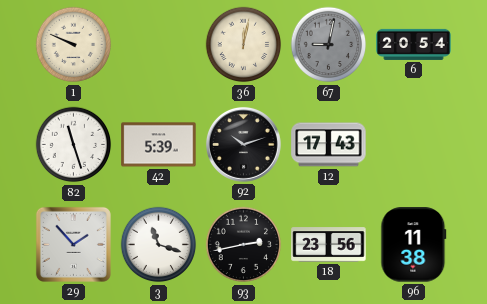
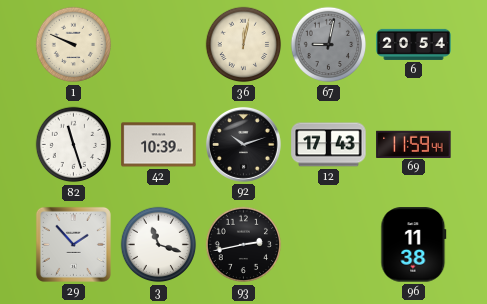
42: 5:39 -> 10:39 (159, 145)
69: none -> 11:59 (414, 144)
18: 23:56 -> none (329, 245)
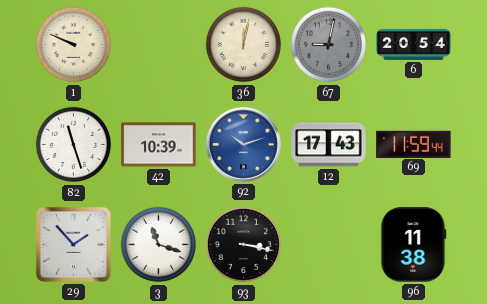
92 dial: black -> blue (243, 144)
93: 2:43 -> 3:17 (244, 245)
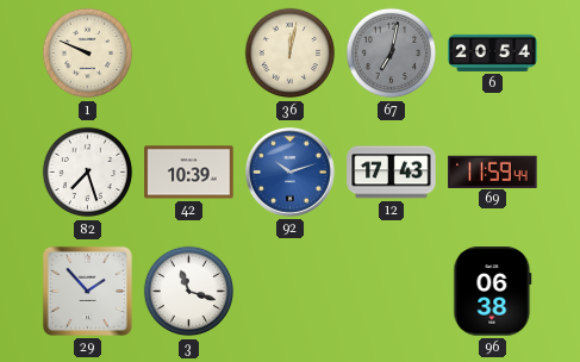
67: 9:02 -> 7:02 (392, 54)
82: 11:27 -> 7:27 (88, 173)
93: 3:17 -> none (244, 245)
96: 11:38 -> 06:38 (493, 292)
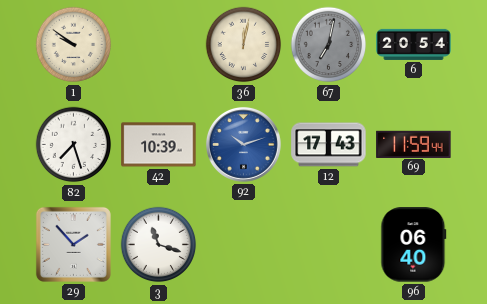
1: 9:49 -> 9:51 (74, 45)
96: 06:38 -> 06:40 (414, 245)
